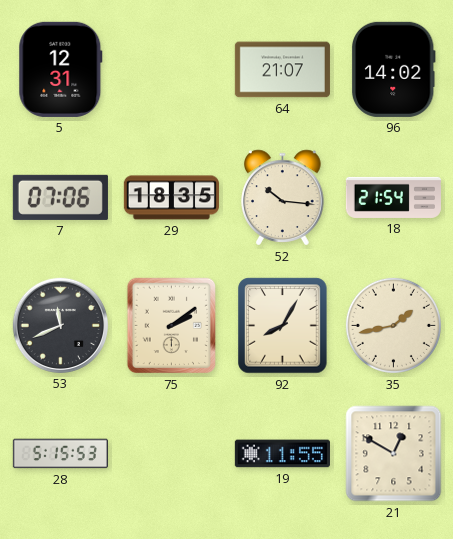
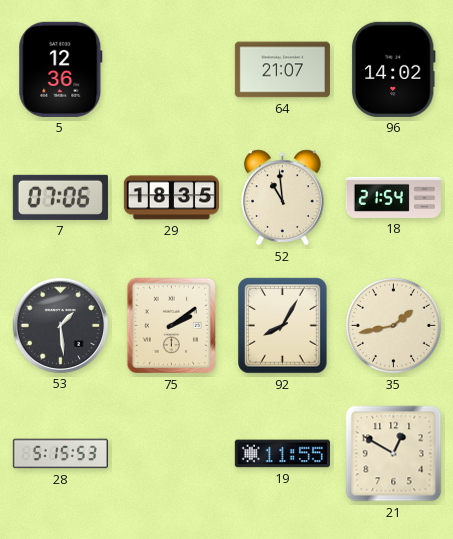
5: 12:31 -> 12:36 (61, 69)
52: 10:16 -> 10:59 (283, 198)
53: 11:41 -> 1:29 (60, 325)
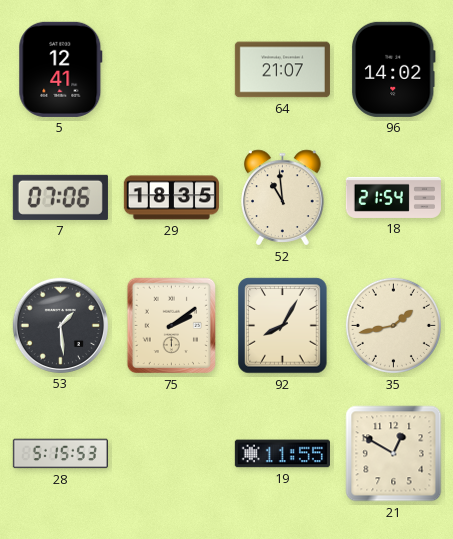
5: 12:36 -> 12:41 (61, 69)
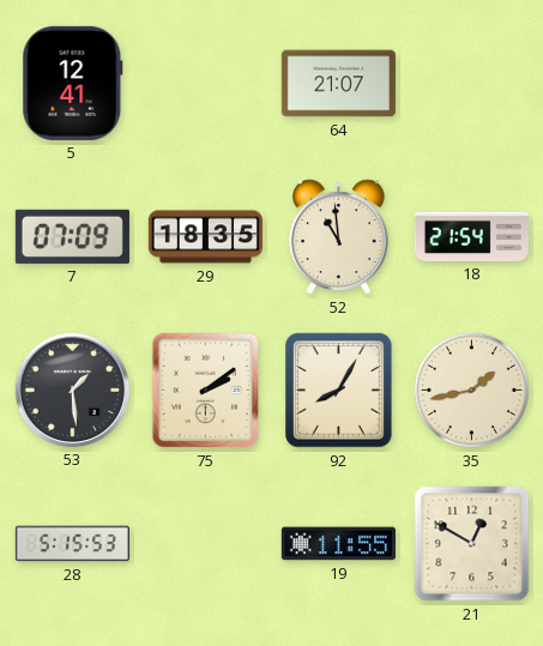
96: 14:02 -> none (393, 69)
7: 07:06 -> 07:09 (72, 236)
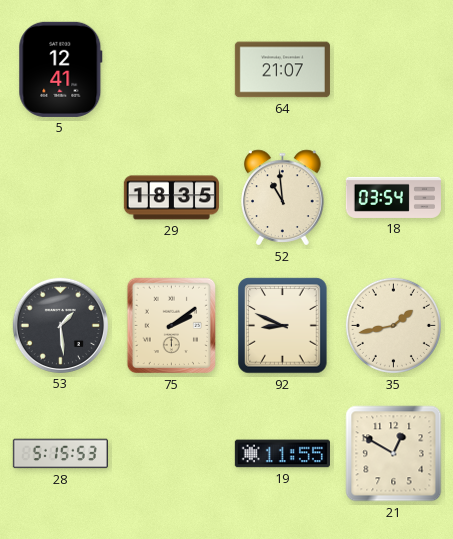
7: 07:09 -> none (72, 236)
18: 21:54 -> 03:54 (393, 197)
92: 8:05 -> 8:49 (283, 326)
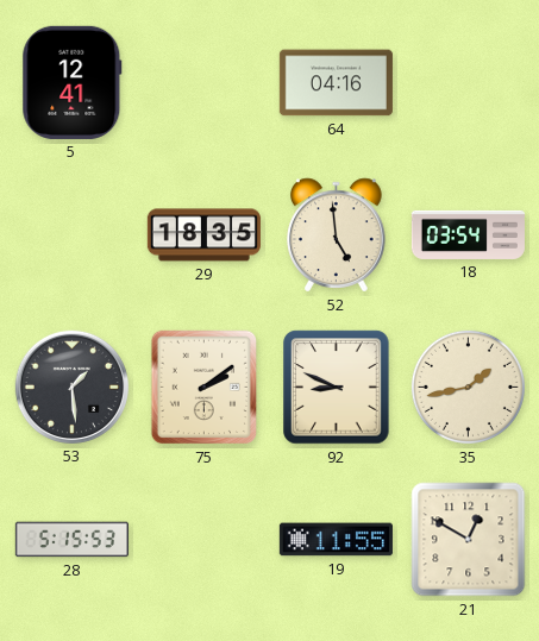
64: 21:07 -> 04:16 (336, 83)
52: 10:59 -> 4:59 (337, 235)
